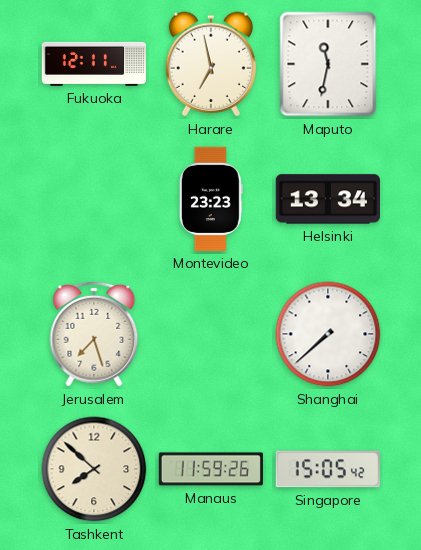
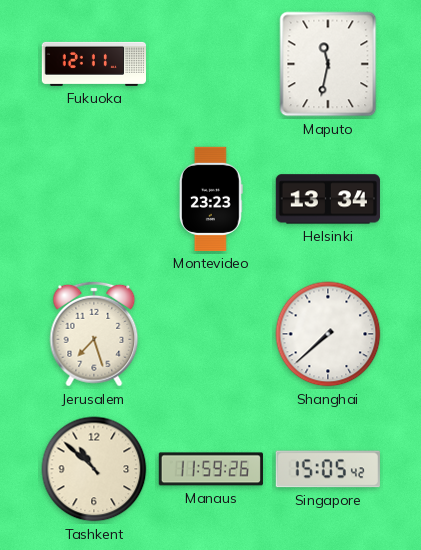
Harare: 6:58 -> none (210, 64)
Tashkent: 7:52 -> 10:52 (94, 469)
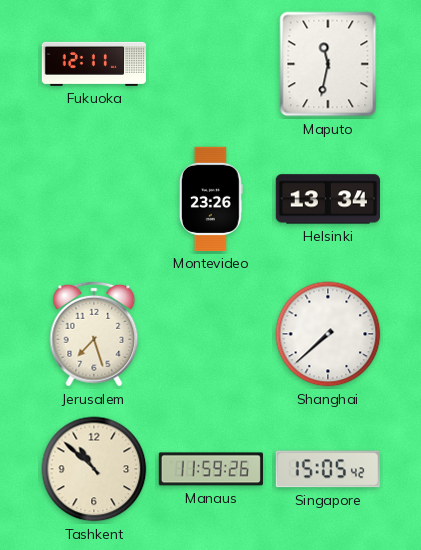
Montevideo: 23:23 -> 23:26 (211, 199)
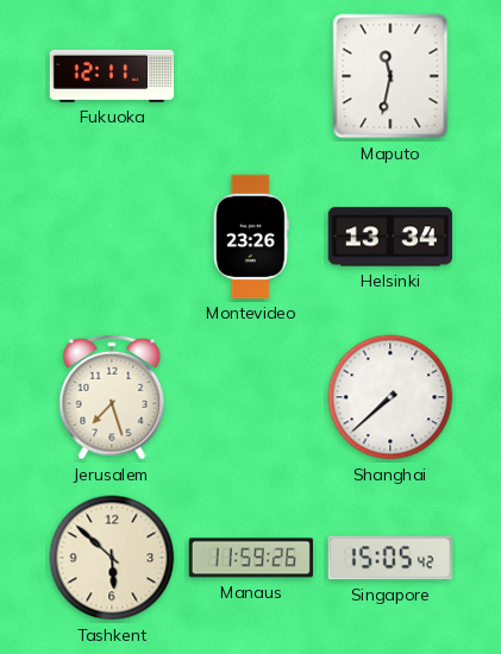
Tashkent: 10:52 -> 5:52 (112, 558)
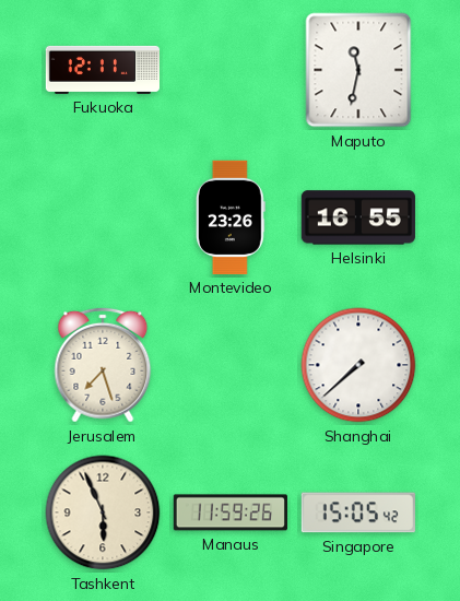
Helsinki: 13:34 -> 16:55 (358, 217)
Tashkent: 5:52 -> 5:56 (103, 512)
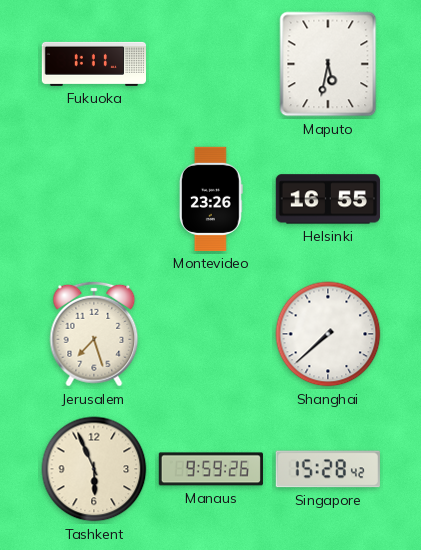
Fukuoka: 12:11 -> 1:11 (93, 64)
Maputo: 11:32 -> 5:32 (328, 64)
Manaus: 11:59 -> 9:59 (211, 469)
Singapore: 15:05 -> 15:28 (328, 469)
